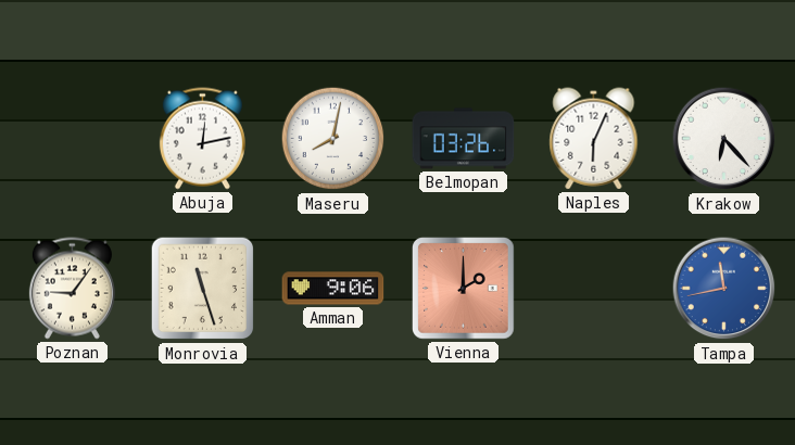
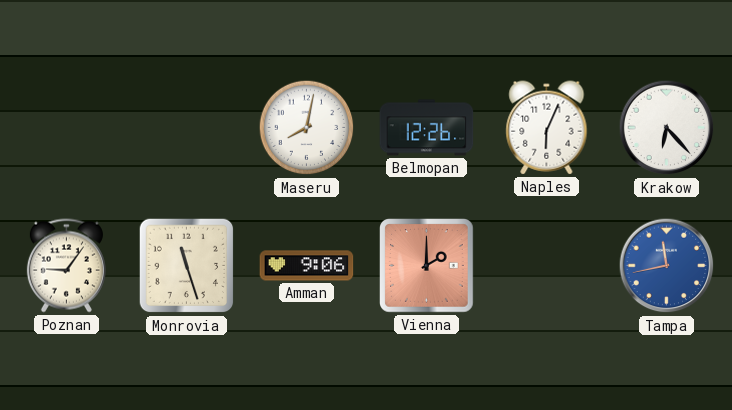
Abuja: 12:13 -> none (202, 139)
Belmopan: 03:26 -> 12:26 (427, 128)
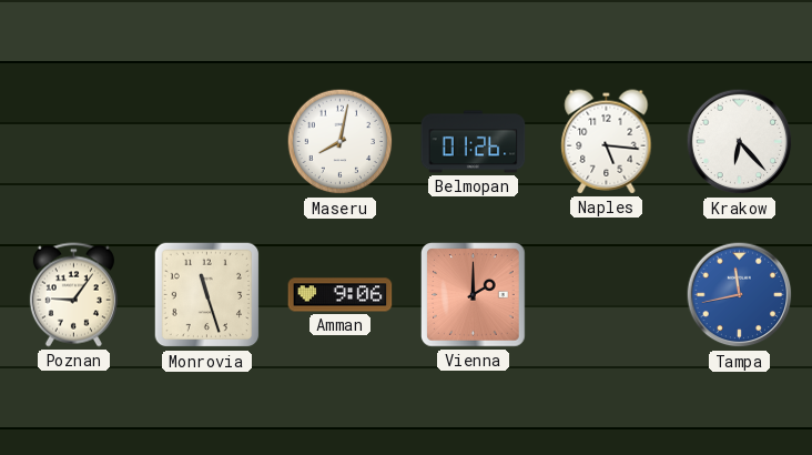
Belmopan: 12:26 -> 01:26 (474, 142)
Naples: 6:04 -> 5:16 (607, 142)
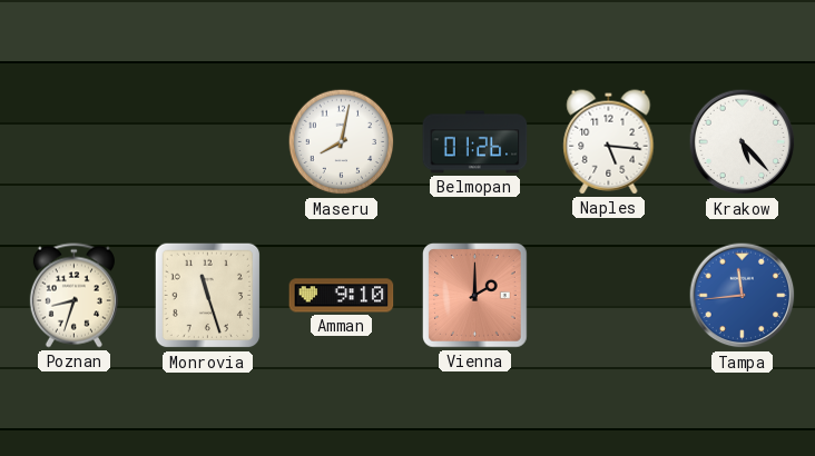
Krakow: 6:23 -> 5:23 (743, 142)
Poznan: 9:06 -> 8:33 (73, 296)
Amman: 9:06 -> 9:10 (342, 296)
Tampa: 11:43 -> 11:44 (743, 296)
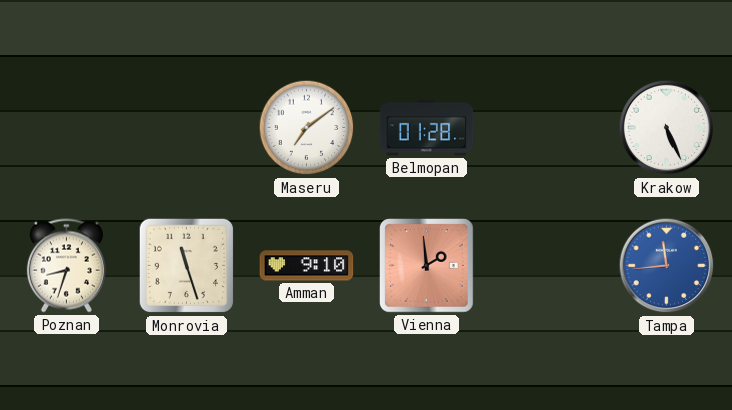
Maseru: 8:02 -> 7:09 (307, 128)
Belmopan: 01:26 -> 01:28 (427, 128)
Naples: 5:16 -> none (609, 142)
Krakow: 5:23 -> 5:26 (667, 128)
Vienna: 2:00 -> 1:59 (427, 266)
